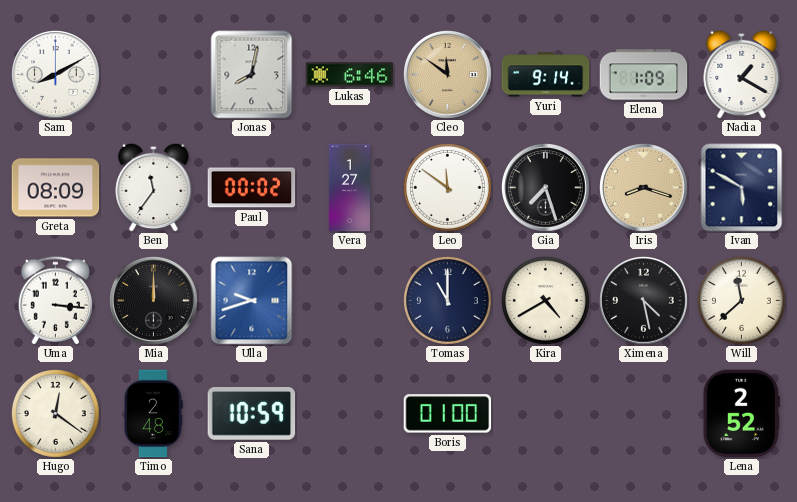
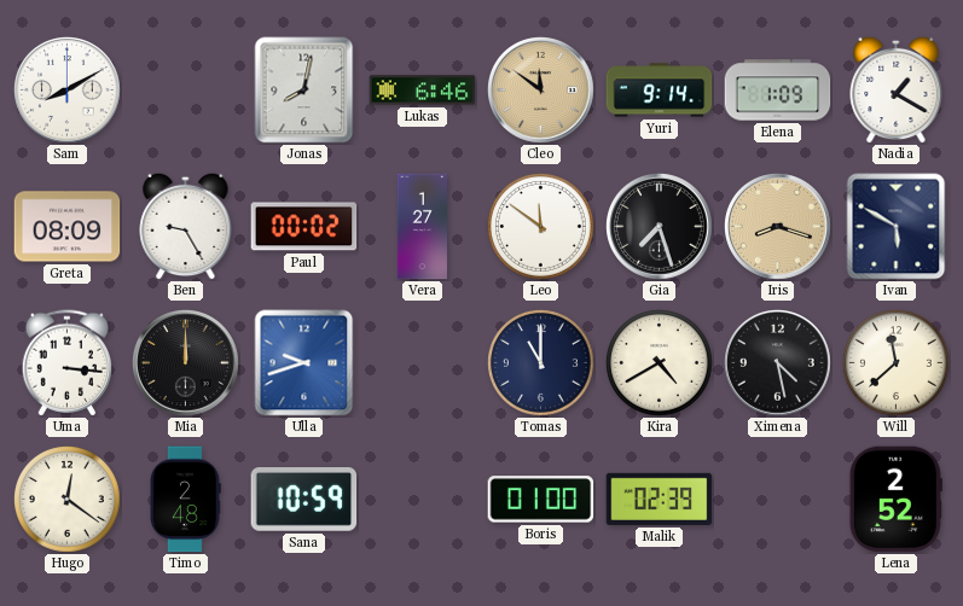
Ben: 11:36 -> 9:25 (186, 226)
Malik: none -> 02:39 (660, 499)
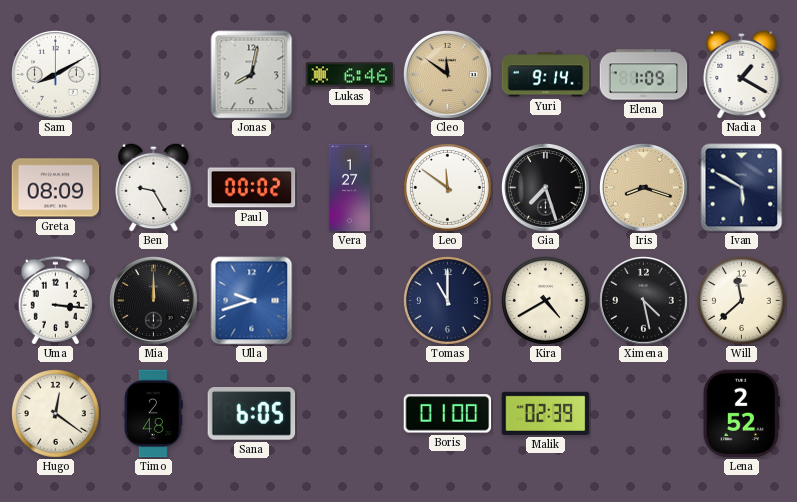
Sana: 10:59 -> 6:05 (252, 414)
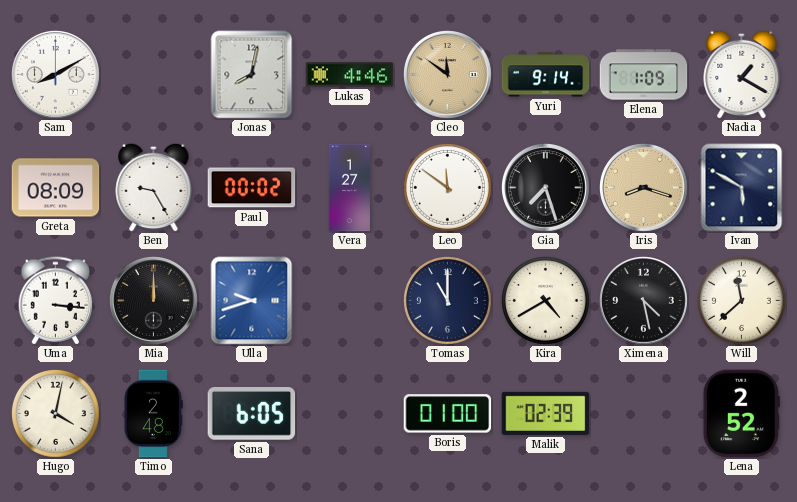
Lukas: 6:46 -> 4:46 (350, 75)
Hugo: 12:21 -> 4:02 (56, 414)
